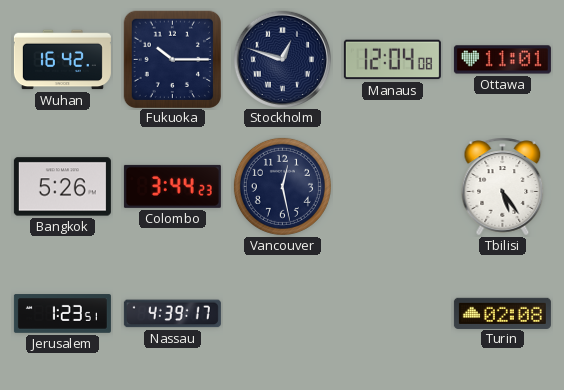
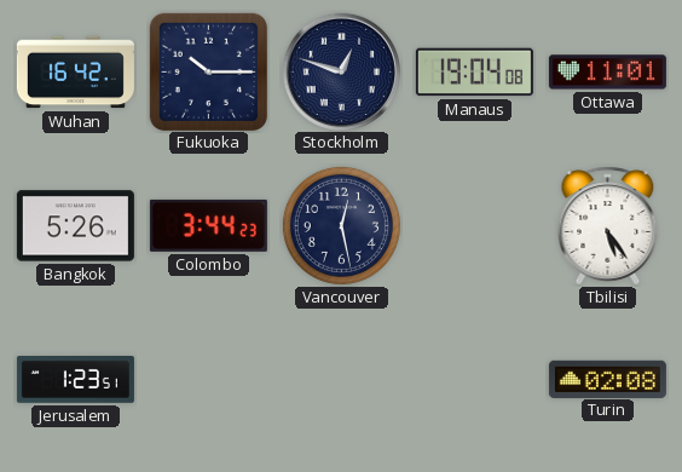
Manaus: 12:04 -> 19:04 (474, 73)
Nassau: 4:39 -> none (172, 314)
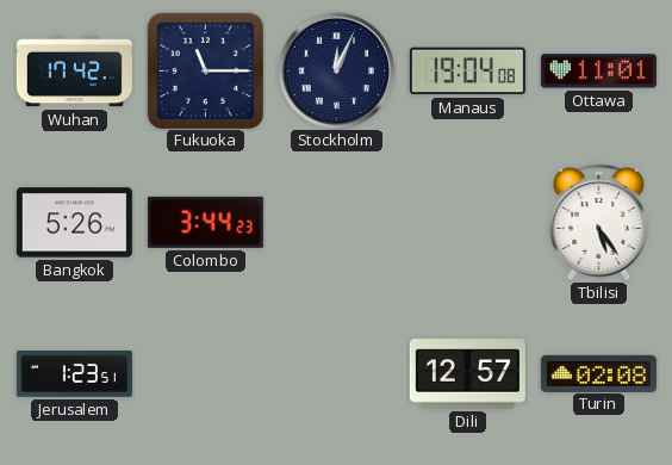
Wuhan: 16:42 -> 17:42 (74, 72)
Fukuoka: 10:15 -> 11:15 (205, 70)
Stockholm: 12:48 -> 12:04 (336, 70)
Vancouver: 12:28 -> none (341, 225)
Dili: none -> 12:57 (467, 374)
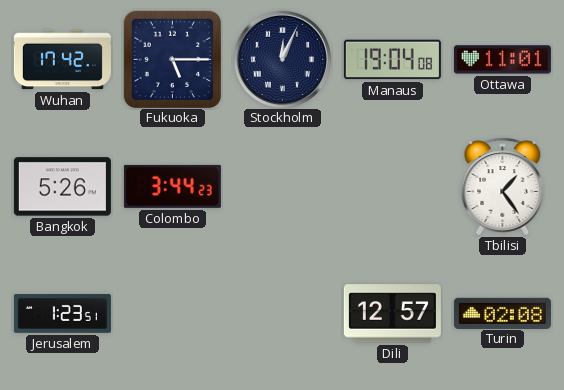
Fukuoka: 11:15 -> 5:15 (172, 59)
Tbilisi: 5:24 -> 1:24 (503, 187)
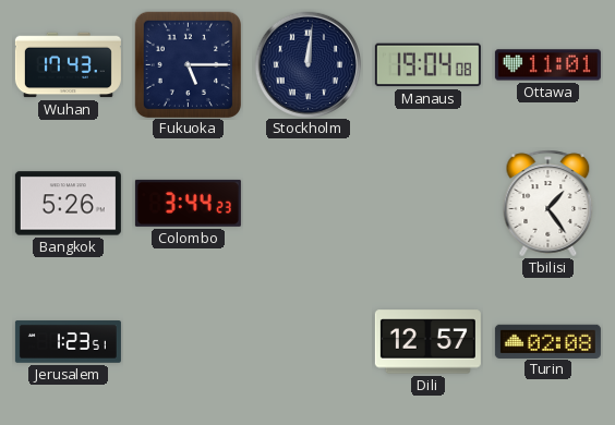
Wuhan: 17:42 -> 17:43 (68, 65)
Stockholm: 12:04 -> 12:01 (307, 64)
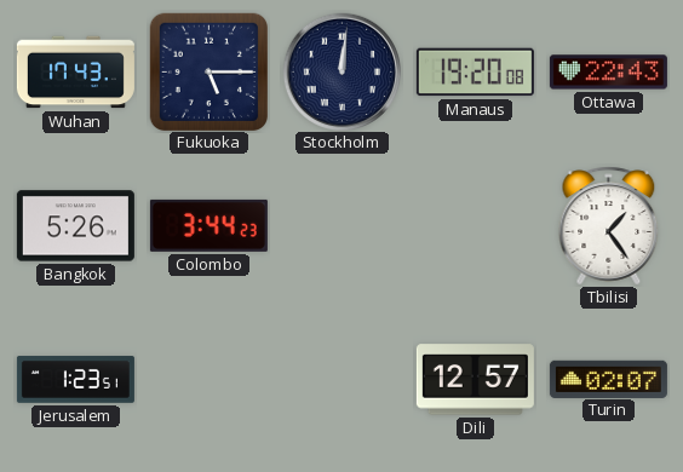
Manaus: 19:04 -> 19:20 (475, 73)
Ottawa: 11:01 -> 22:43 (608, 73)
Turin: 02:08 -> 02:07 (608, 379)
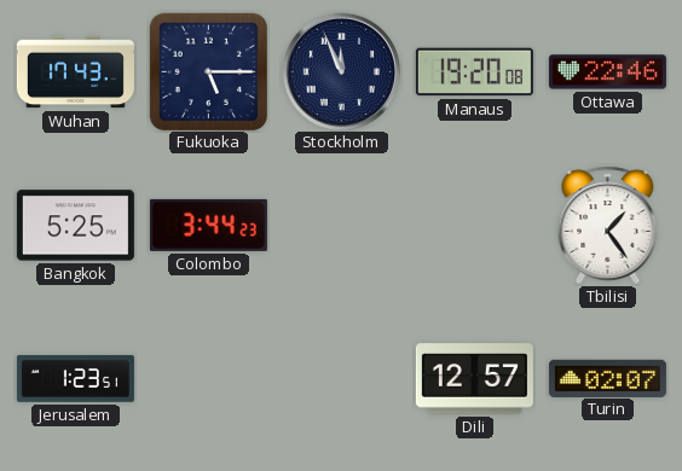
Stockholm: 12:01 -> 11:56 (341, 71)
Ottawa: 22:43 -> 22:46 (607, 72)
Bangkok: 5:26 -> 5:25 (75, 226)
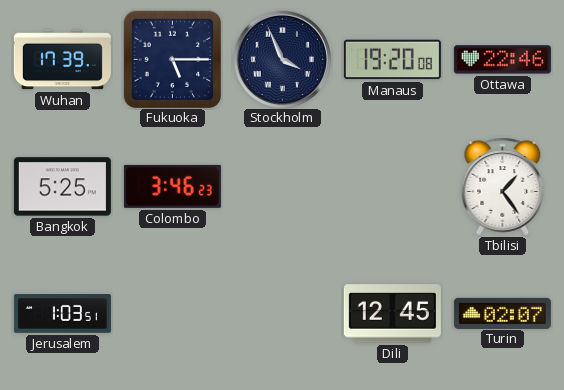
Wuhan: 17:43 -> 17:39 (62, 60)
Stockholm: 11:56 -> 3:56 (282, 59)
Colombo: 3:44 -> 3:46 (172, 186)
Jerusalem: 1:23 -> 1:03 (62, 314)
Dili: 12:57 -> 12:45 (392, 314)
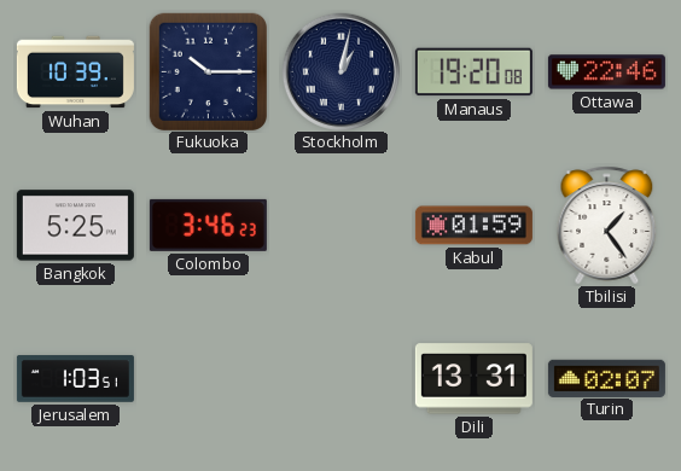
Wuhan: 17:39 -> 10:39 (75, 72)
Fukuoka: 5:15 -> 10:15 (208, 71)
Stockholm: 3:56 -> 1:02 (340, 71)
Kabul: none -> 01:59 (473, 226)
Dili: 12:45 -> 13:31 (473, 379)
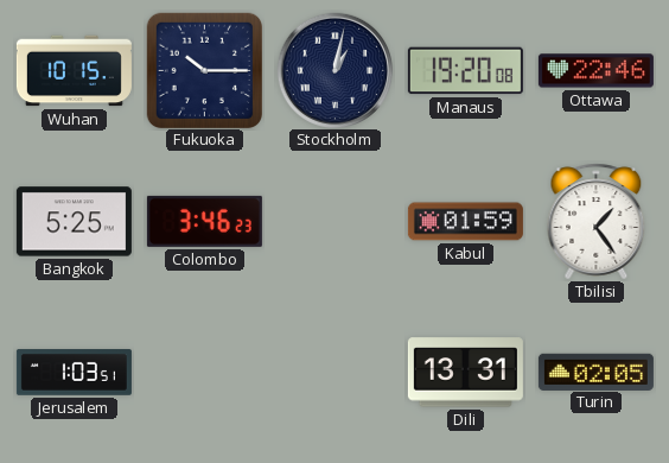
Wuhan: 10:39 -> 10:15 (74, 71)
Turin: 02:07 -> 02:05 (595, 372)
